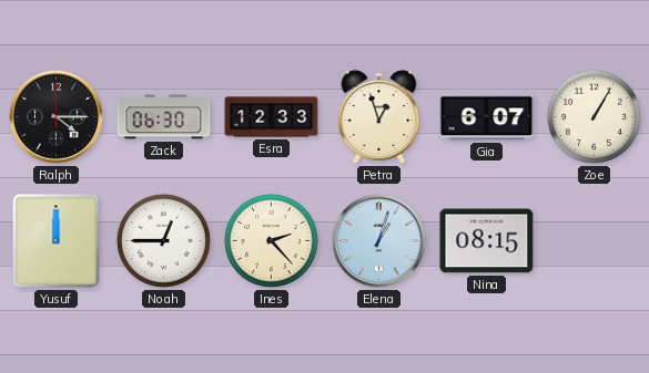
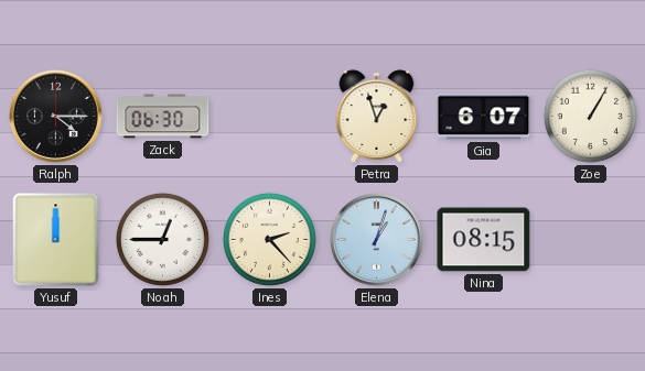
Esra: 12:33 -> none (272, 117)
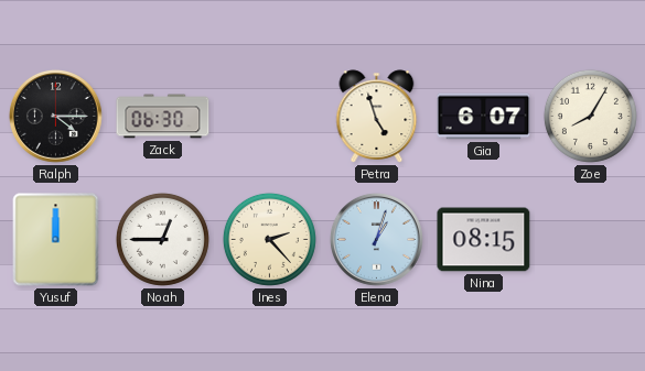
Petra: 12:57 -> 4:57 (377, 117)
Zoe: 1:05 -> 8:05 (590, 116)
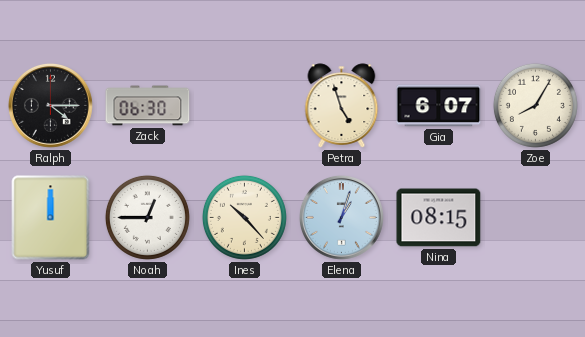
Ines: 2:23 -> 10:23 (244, 217)
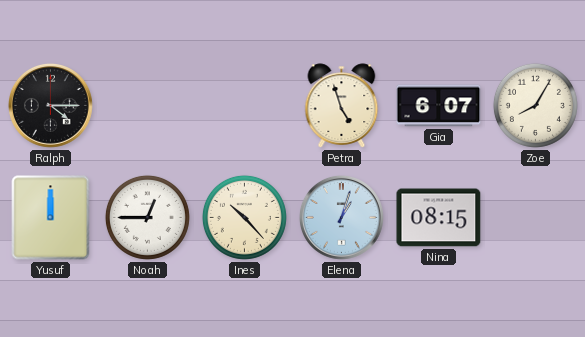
Zack: 06:30 -> none (148, 106)
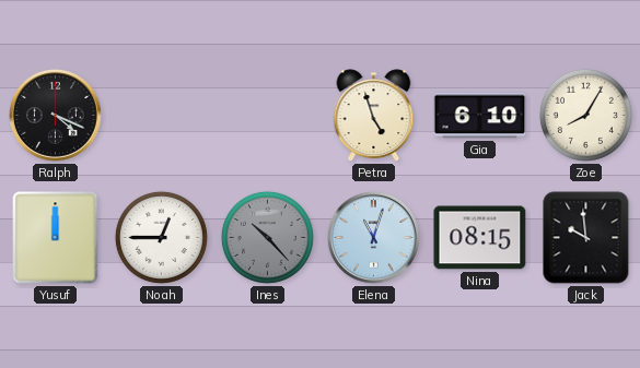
Ralph: 4:15 -> 4:19 (55, 115)
Gia: 6:07 -> 6:10 (480, 116)
Ines dial: cream -> grey (267, 237)
Elena: 1:03 -> 11:03 (373, 237)
Jack: none -> 9:59 (586, 238)
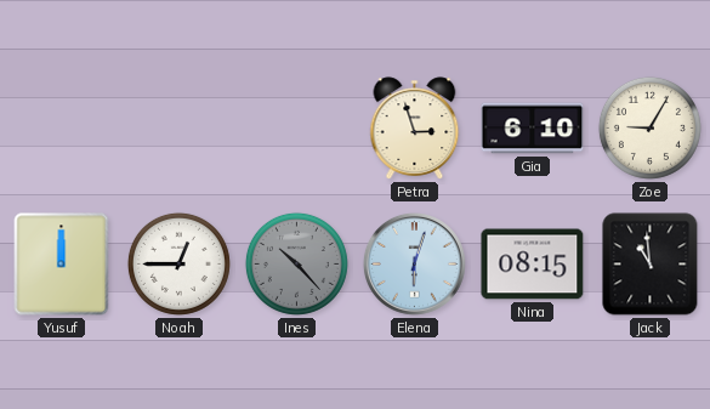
Ralph: 4:19 -> none (55, 115)
Petra: 4:57 -> 2:57 (415, 129)
Zoe: 8:05 -> 9:05 (649, 127)
Elena: 11:03 -> 6:03 (414, 263)
Jack: 9:59 -> 10:59 (651, 265)
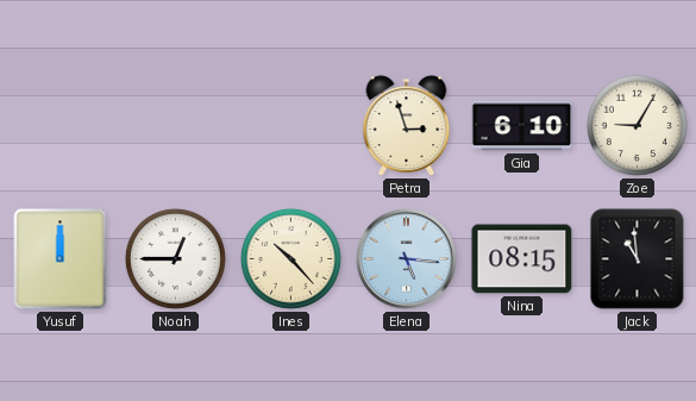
Ines dial: grey -> cream (290, 258)
Elena: 6:03 -> 5:16 (406, 258)
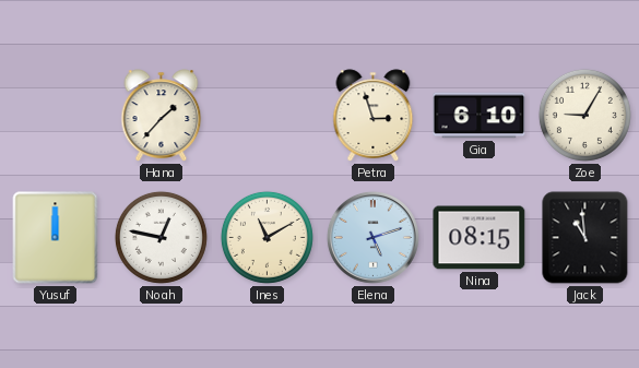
Hana: none -> 1:37 (162, 116)
Noah: 12:45 -> 12:47 (161, 237)
Ines: 10:23 -> 11:10 (267, 237)
Elena: 5:16 -> 5:12 (372, 237)
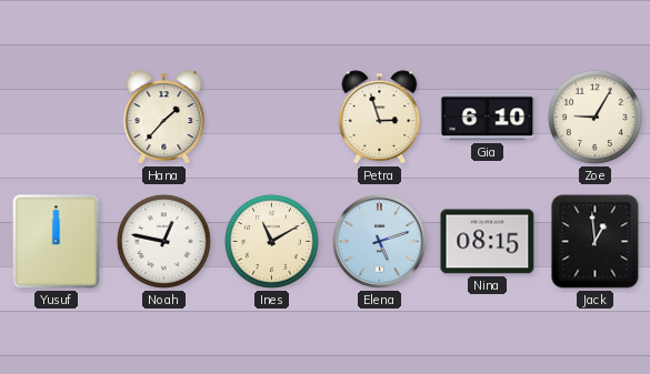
Jack: 10:59 -> 12:59 (596, 242)
